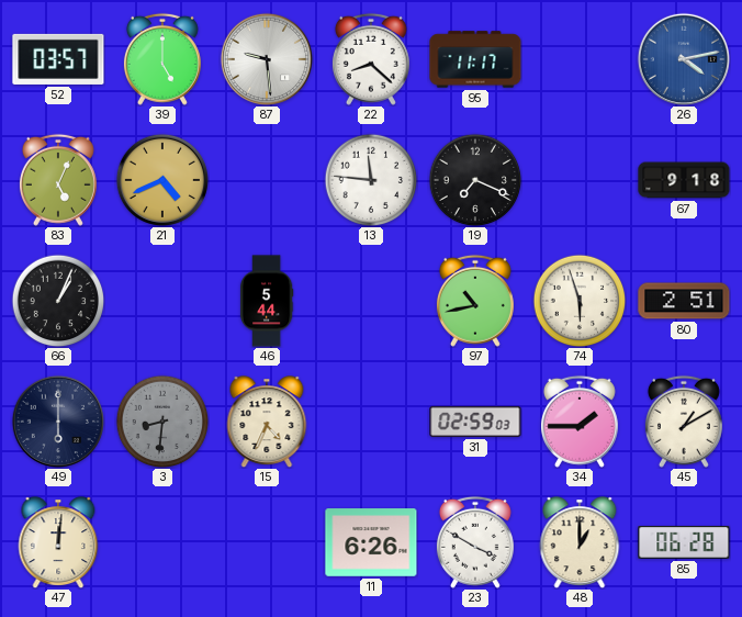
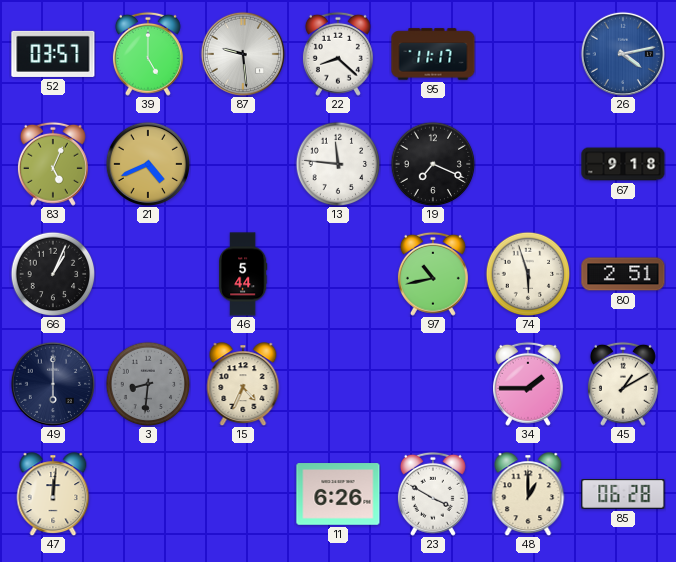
31: 02:59 -> none (475, 422)
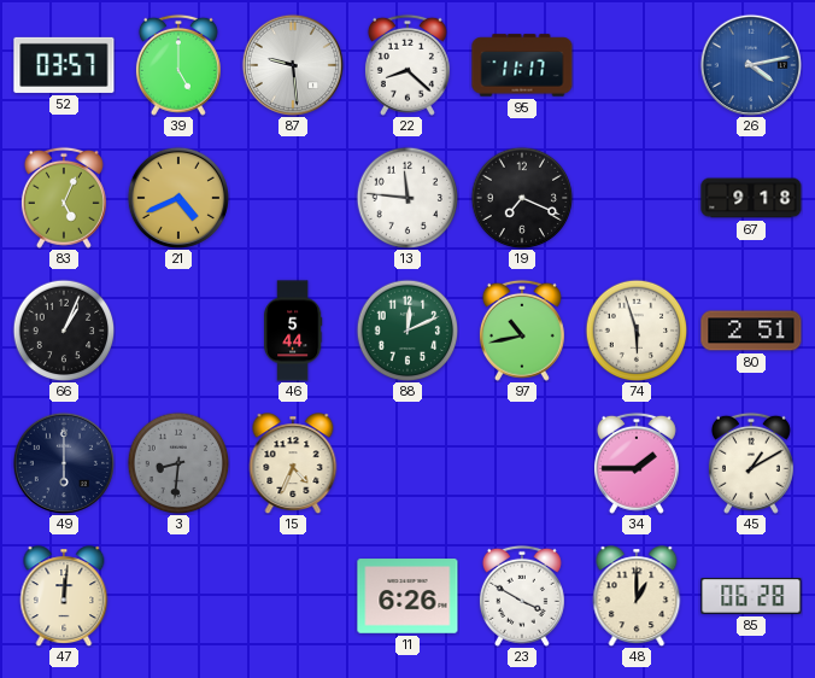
88: none -> 12:11 (408, 331)
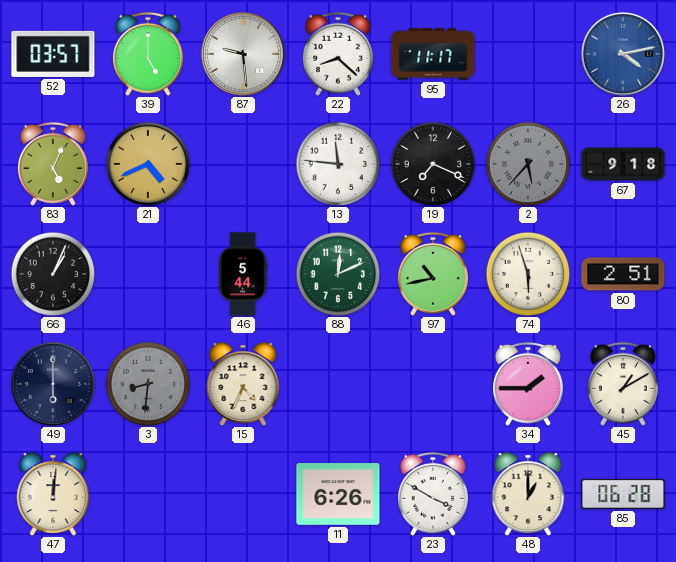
2: none -> 5:37 (528, 164)
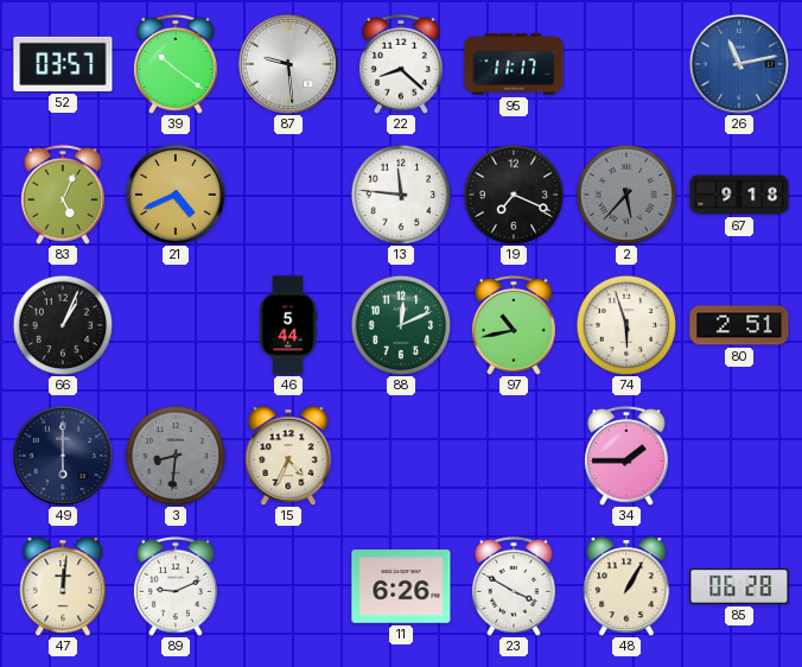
39: 5:00 -> 10:21 (176, 64)
26: 4:13 -> 11:13 (738, 63)
45: 1:10 -> none (623, 384)
89: none -> 9:11 (176, 586)
48: 1:00 -> 1:05 (626, 586)
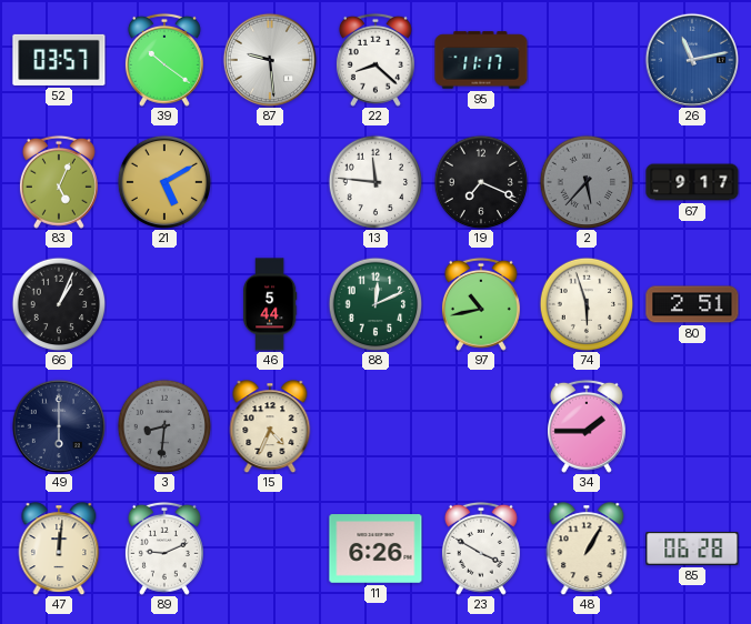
21: 4:41 -> 5:10 (163, 181)
67: 9:18 -> 9:17 (692, 182)
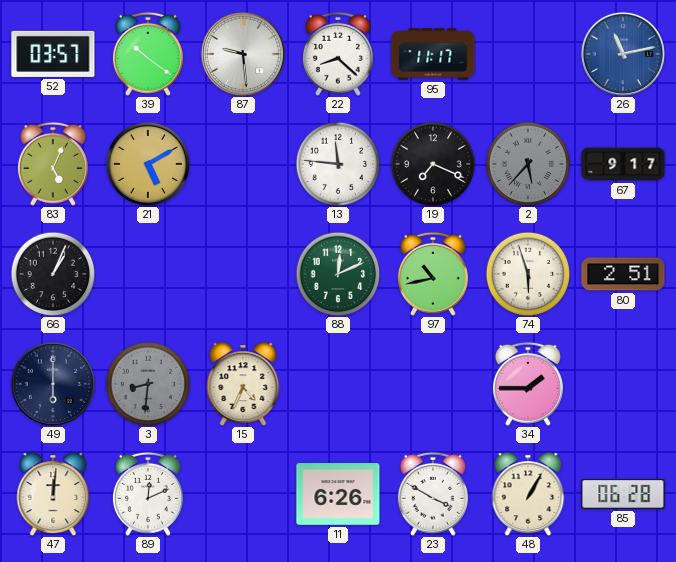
46: 5:44 -> none (270, 304)
89: 9:11 -> 12:11 (148, 494)
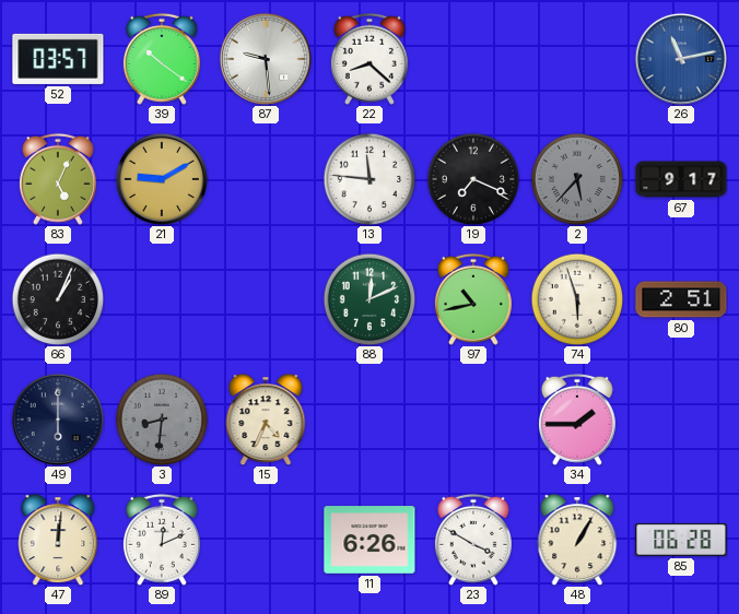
95: 11:17 -> none (433, 54)
21: 5:10 -> 9:10 (161, 178)
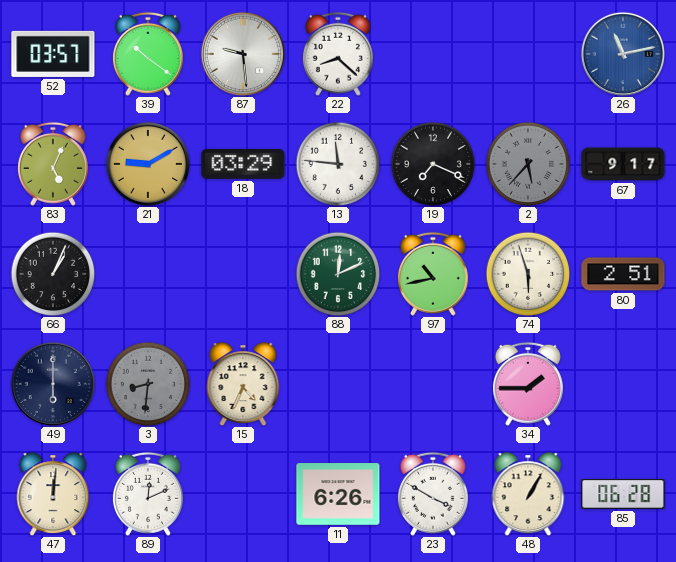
18: none -> 03:29 (243, 164)
